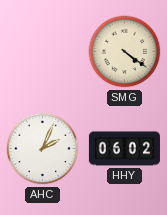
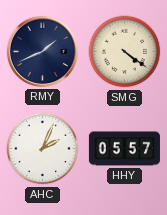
RMY: none -> 1:41 (42, 51)
HHY: 06:02 -> 05:57 (124, 149)
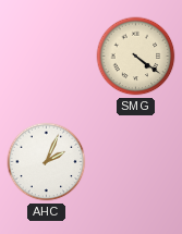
RMY: 1:41 -> none (42, 51)
HHY: 05:57 -> none (124, 149)
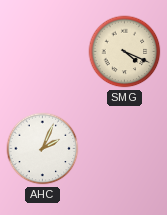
SMG: 4:21 -> 4:19 (125, 52)
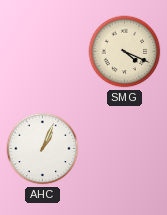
AHC: 2:04 -> 1:04 (43, 149)
